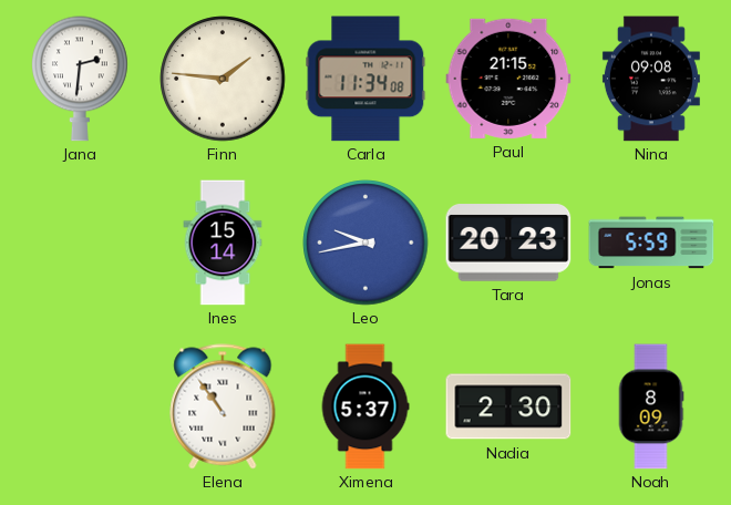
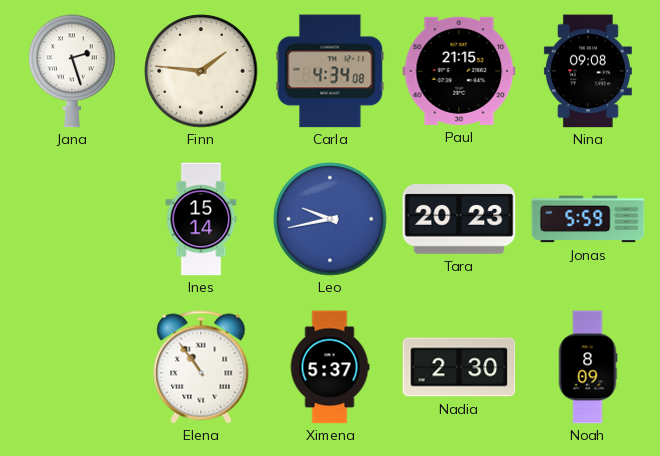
Jana: 2:31 -> 2:27 (72, 71)
Carla: 11:34 -> 4:34 (330, 71)
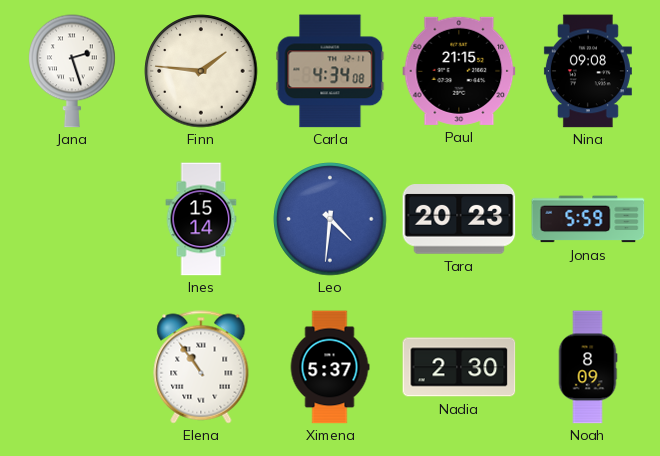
Leo: 9:43 -> 4:31 (330, 219)
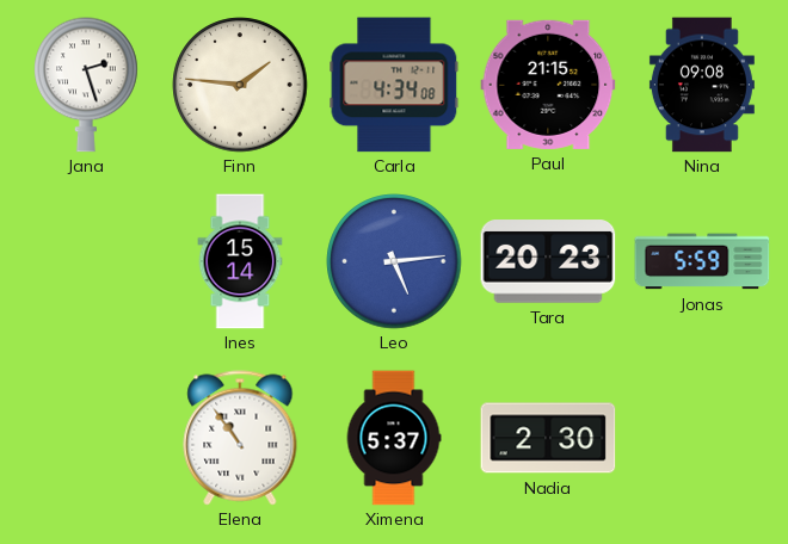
Leo: 4:31 -> 5:14 (394, 261)
Noah: 8:09 -> none (588, 367)
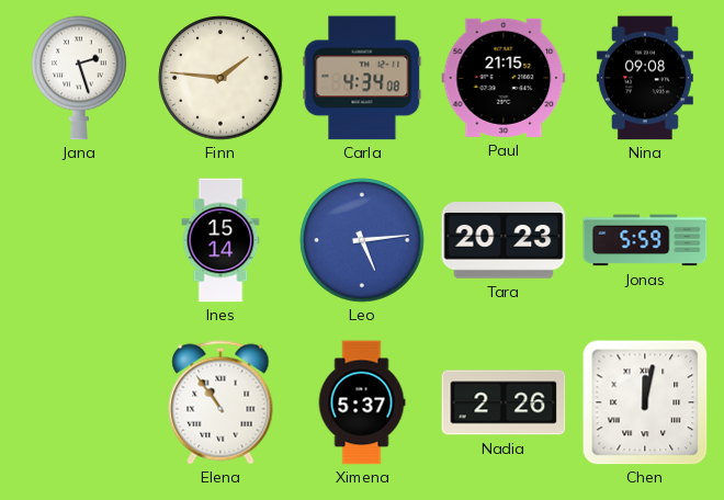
Nadia: 2:30 -> 2:26 (504, 402)
Chen: none -> 12:02 (645, 402)
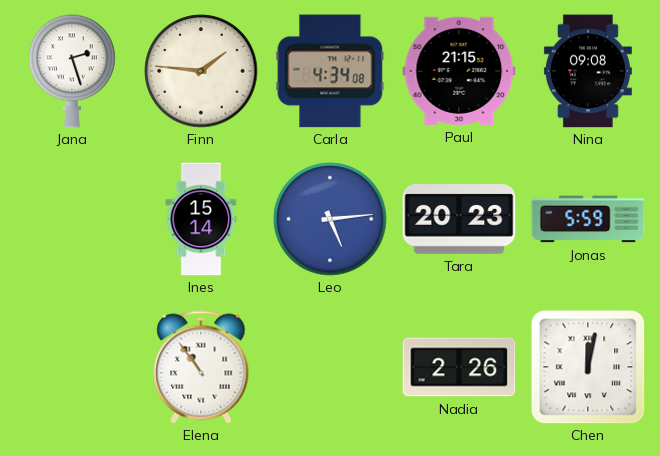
Ximena: 5:37 -> none (362, 402)
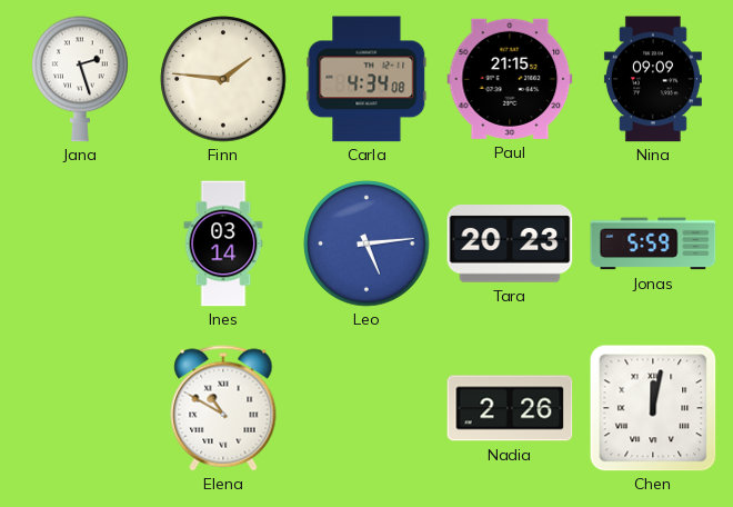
Nina: 09:08 -> 09:09 (653, 79)
Ines: 15:14 -> 03:14 (223, 243)
Elena: 10:54 -> 10:50 (223, 408)
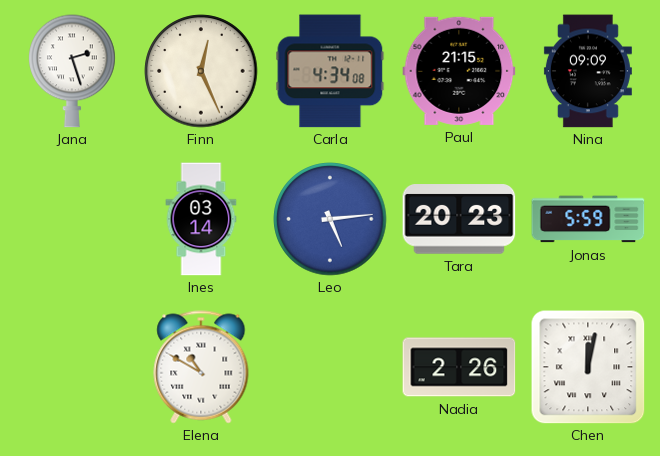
Finn: 1:46 -> 12:26 (201, 71)
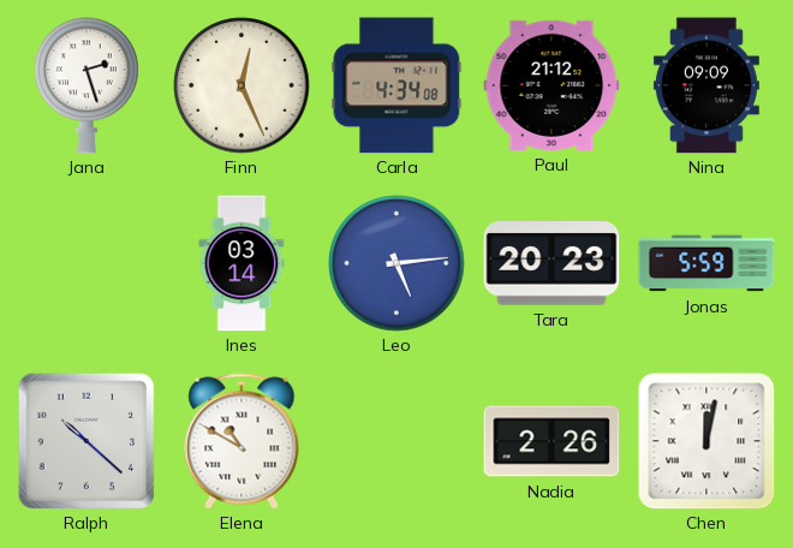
Paul: 21:15 -> 21:12 (551, 85)
Ralph: none -> 10:22 (87, 441)
